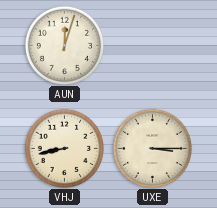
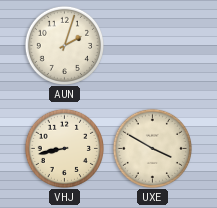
AUN: 12:03 -> 2:03 (64, 45)
UXE: 3:15 -> 3:50 (152, 148)
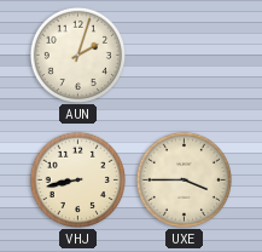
UXE: 3:50 -> 3:45 (184, 179)
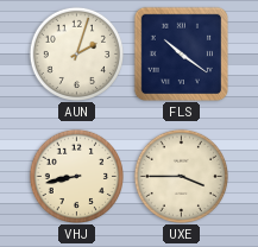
FLS: none -> 10:21 (181, 53)
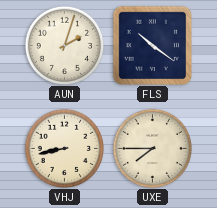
UXE: 3:45 -> 7:45 (152, 148)
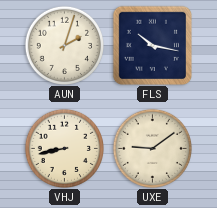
FLS: 10:21 -> 10:17 (152, 45)
UXE: 7:45 -> 9:09 (152, 148)
